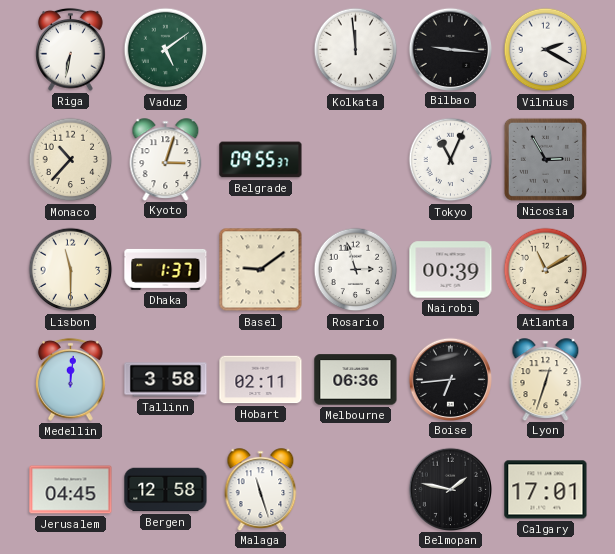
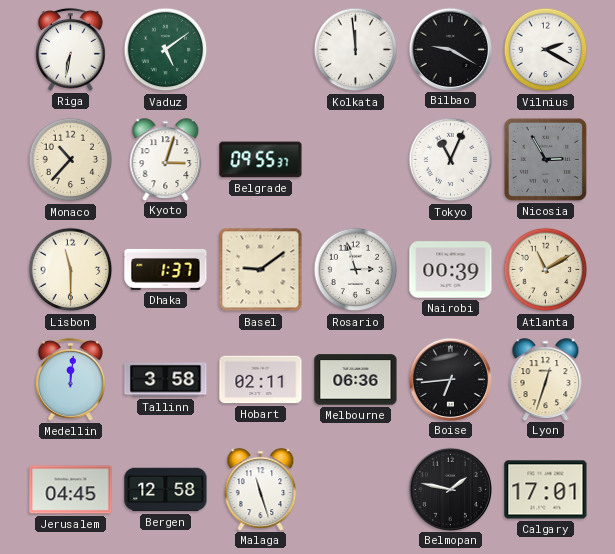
Bilbao: 9:16 -> 9:20 (450, 49)
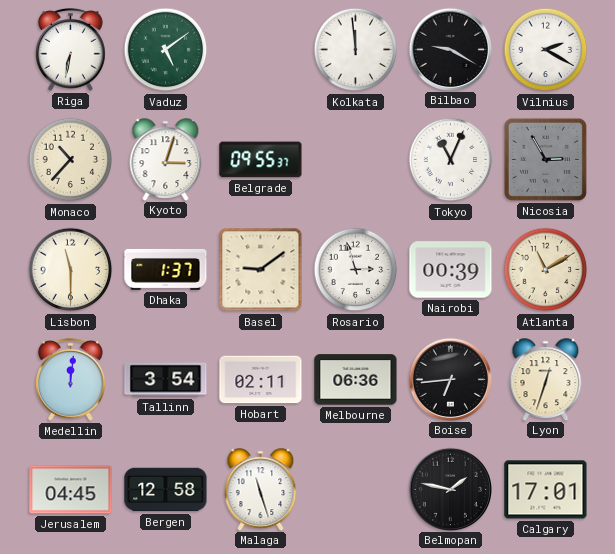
Tallinn: 3:58 -> 3:54 (166, 380)
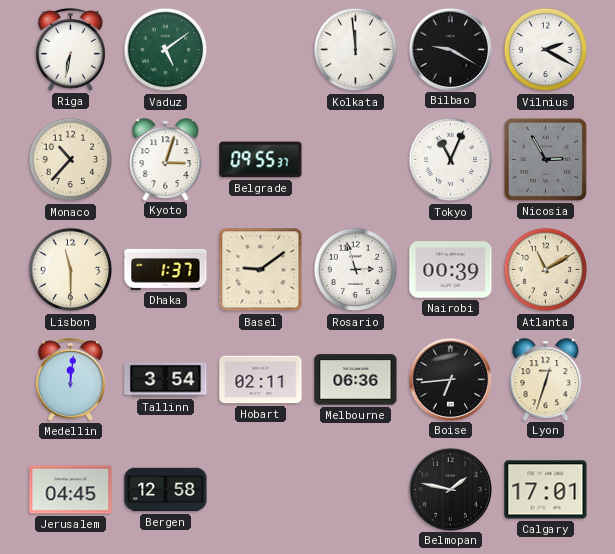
Malaga: 11:27 -> none (261, 489)
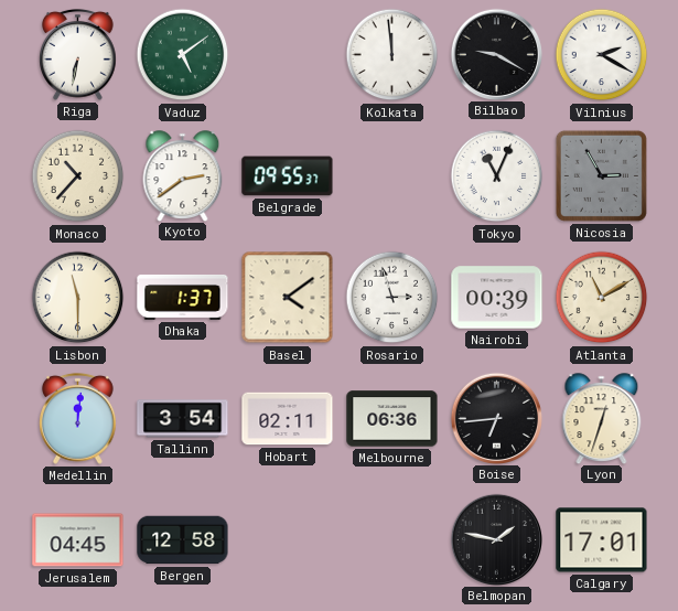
Kyoto: 3:03 -> 2:39 (183, 175)
Basel: 9:09 -> 4:09 (288, 298)
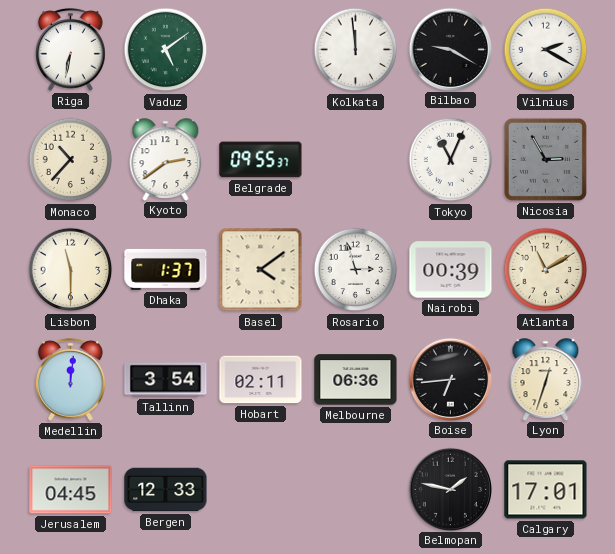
Bergen: 12:58 -> 12:33 (166, 490)
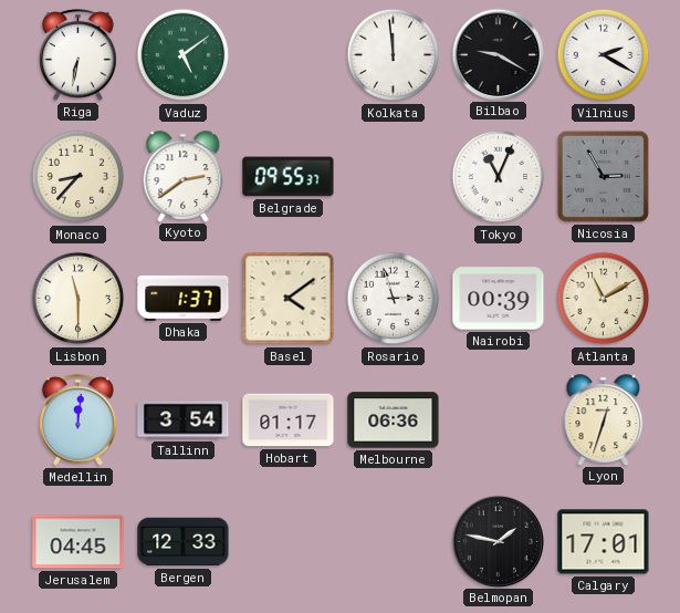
Monaco: 10:37 -> 8:37 (79, 177)
Hobart: 02:11 -> 01:17 (289, 420)
Boise: 6:44 -> none (450, 379)
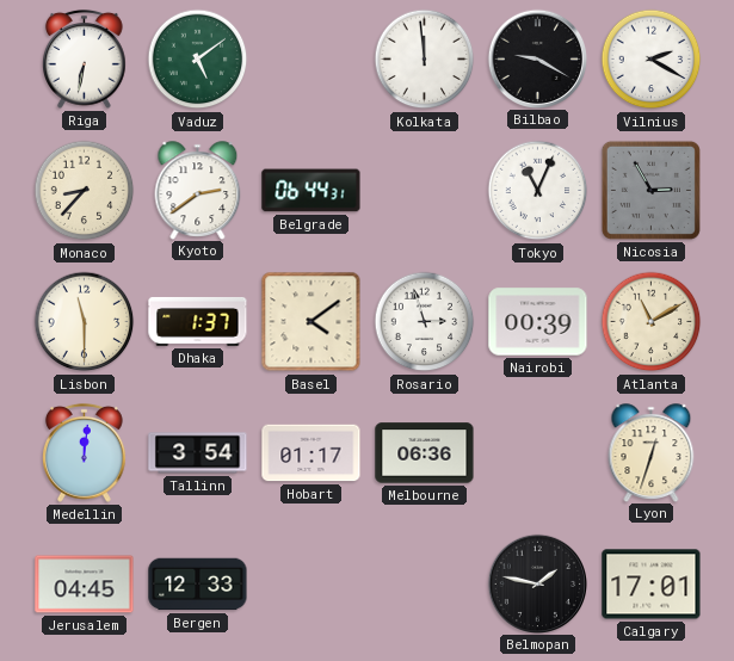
Belgrade: 09:55 -> 06:44 (312, 191)
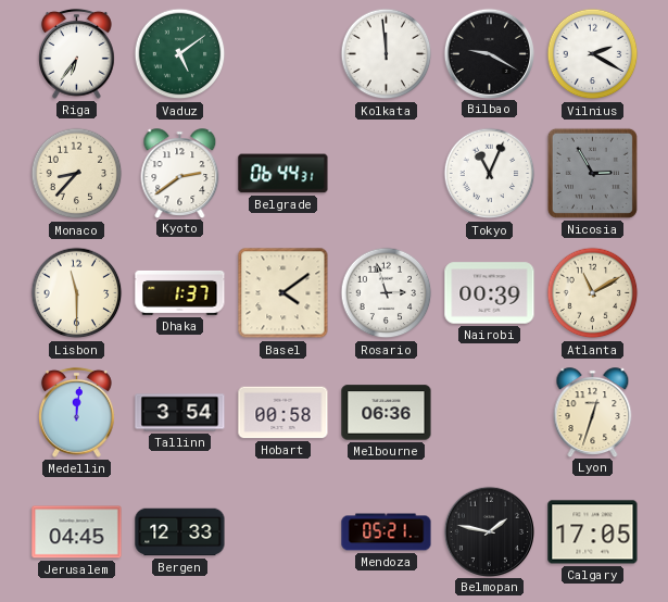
Riga: 6:32 -> 6:36 (77, 53)
Hobart: 01:17 -> 00:58 (283, 413)
Mendoza: none -> 05:21 (387, 532)
Calgary: 17:01 -> 17:05 (593, 532)
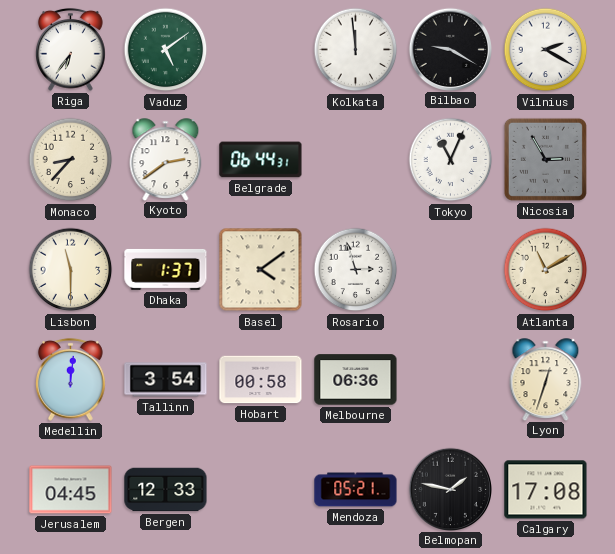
Nairobi: 00:39 -> none (490, 293)
Calgary: 17:05 -> 17:08 (546, 490)
